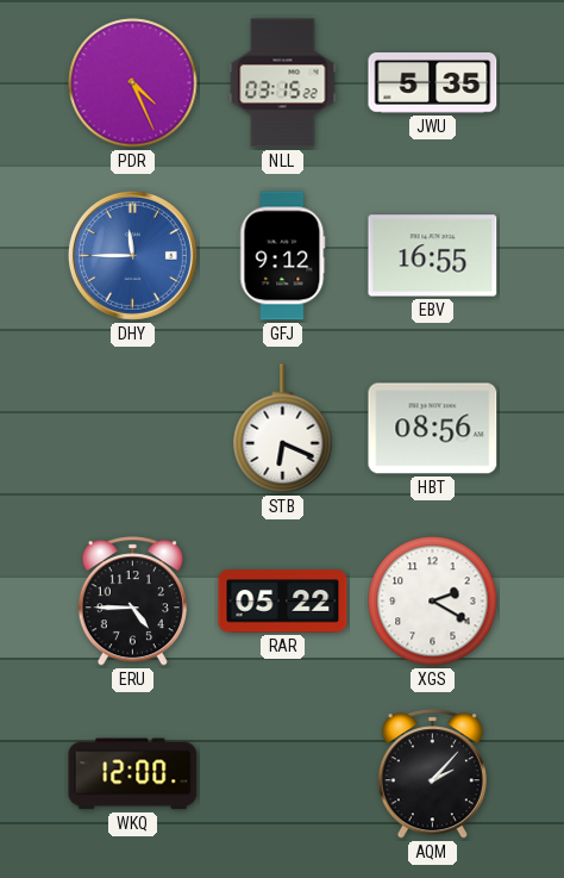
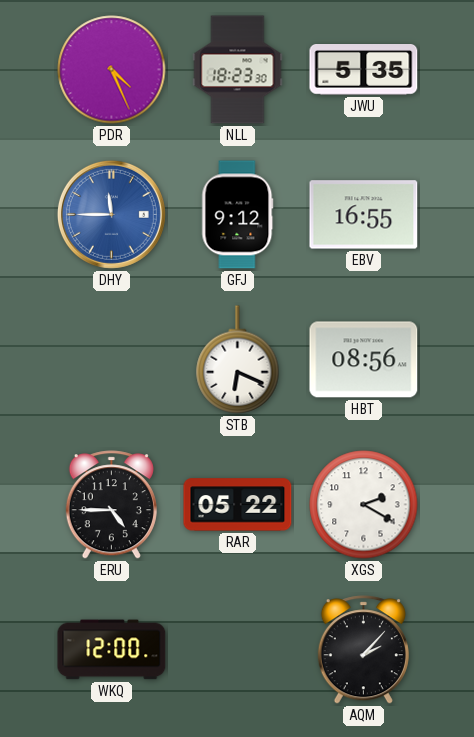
NLL: 03:15 -> 18:23 (238, 70)
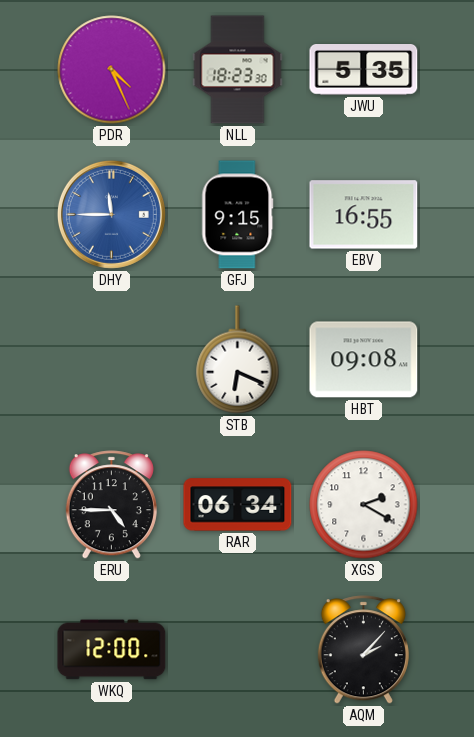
GFJ: 9:12 -> 9:15 (238, 215)
HBT: 08:56 -> 09:08 (364, 360)
RAR: 05:22 -> 06:34 (238, 505)
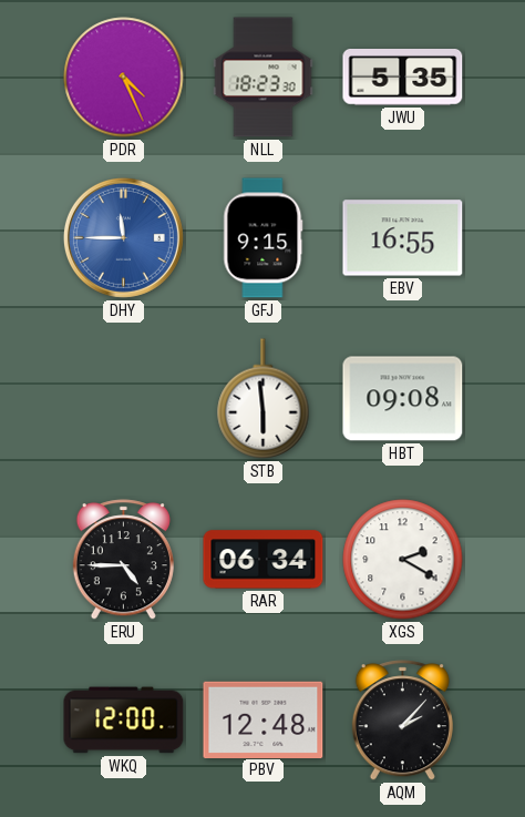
STB: 6:19 -> 5:59 (264, 399)
PBV: none -> 12:48 (264, 719)
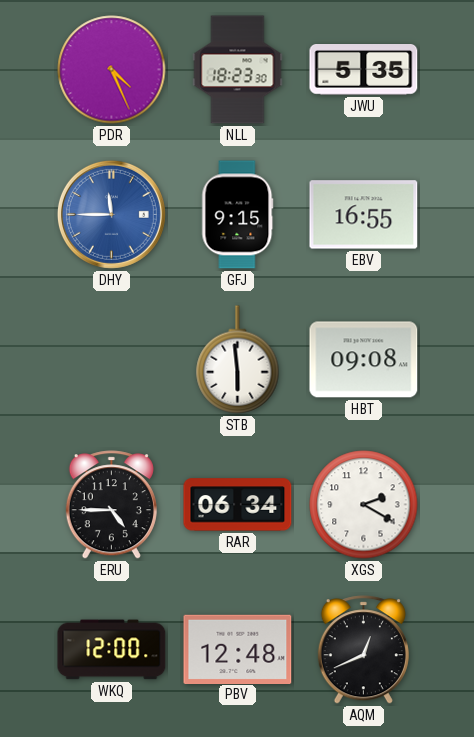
AQM: 2:07 -> 12:41 (363, 650)
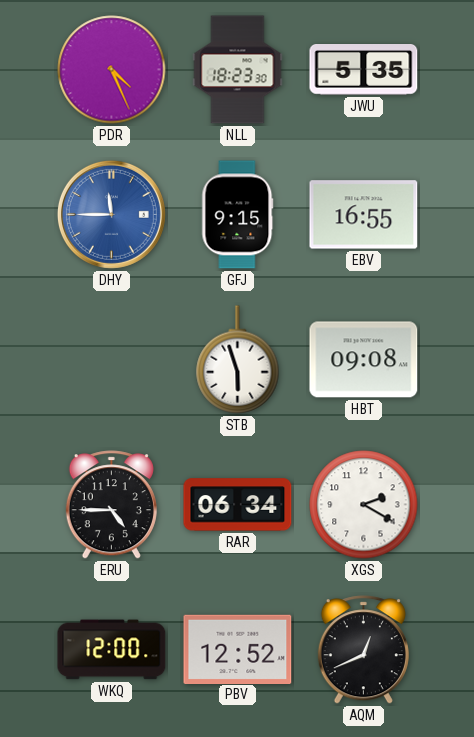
STB: 5:59 -> 5:57 (238, 360)
PBV: 12:48 -> 12:52 (238, 649)
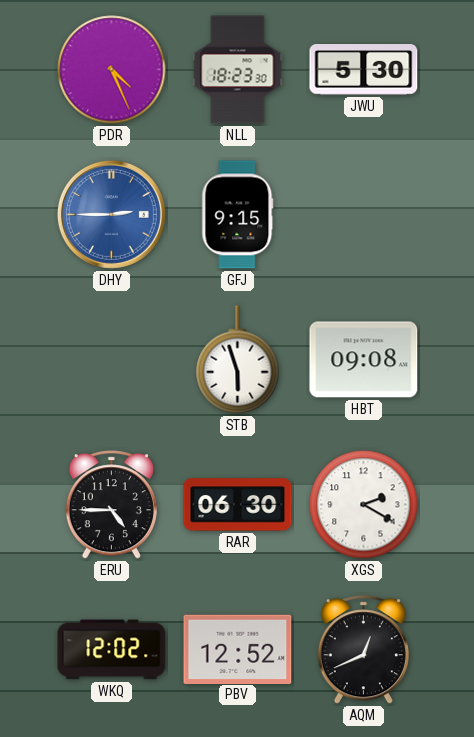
JWU: 5:35 -> 5:30 (364, 70)
DHY: 11:45 -> 2:45 (111, 214)
EBV: 16:55 -> none (364, 215)
RAR: 06:34 -> 06:30 (238, 505)
WKQ: 12:00 -> 12:02 (112, 650)
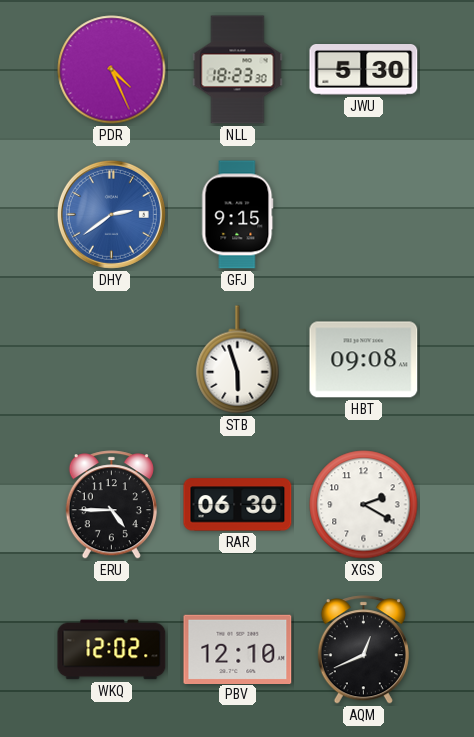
DHY: 2:45 -> 2:39 (111, 214)
PBV: 12:52 -> 12:10 (238, 649)
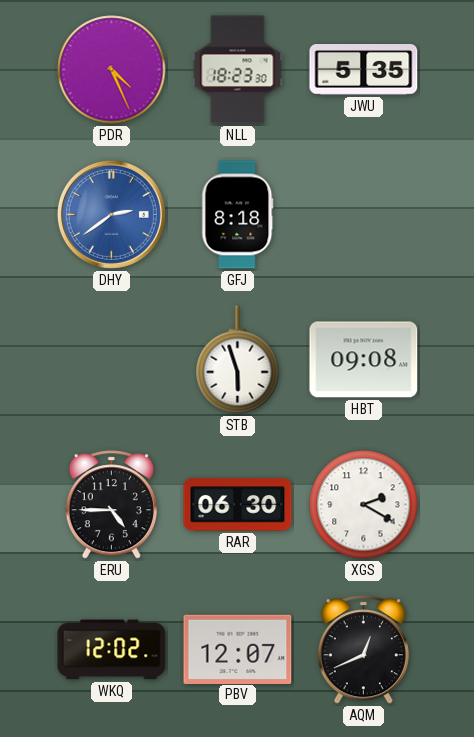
JWU: 5:30 -> 5:35 (364, 70)
GFJ: 9:15 -> 8:18 (238, 215)
PBV: 12:10 -> 12:07 (238, 649)
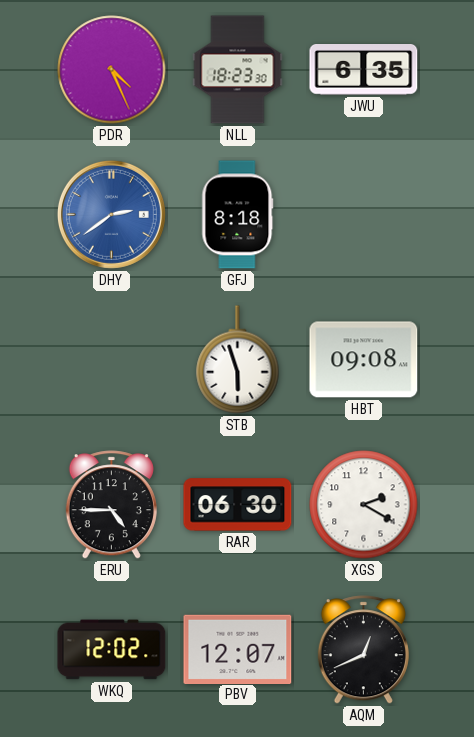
JWU: 5:35 -> 6:35 (364, 70)
